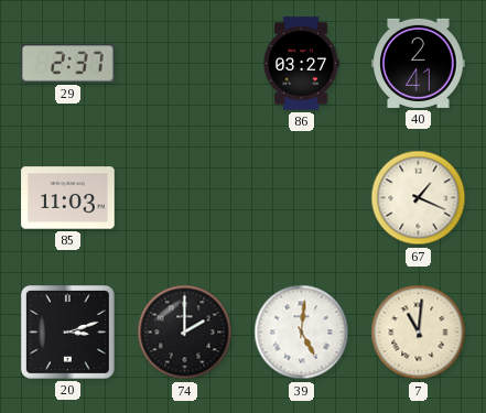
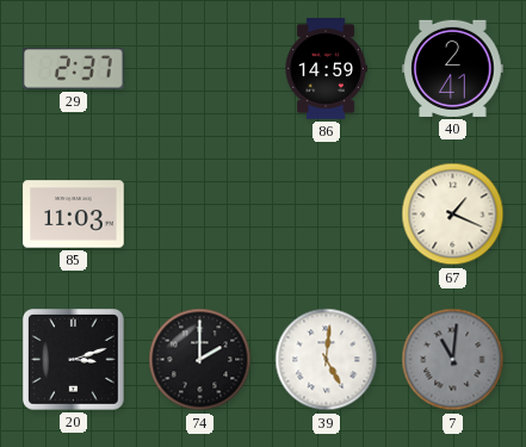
86: 03:27 -> 14:59 (326, 69)
7 dial: cream -> grey (453, 360)
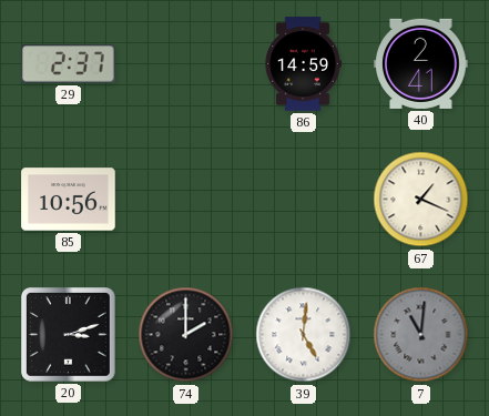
85: 11:03 -> 10:56 (69, 200)
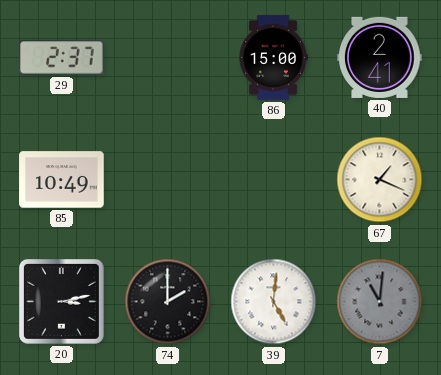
86: 14:59 -> 15:00 (273, 58)
85: 10:56 -> 10:49 (62, 180)
20: 3:12 -> 3:13 (62, 302)
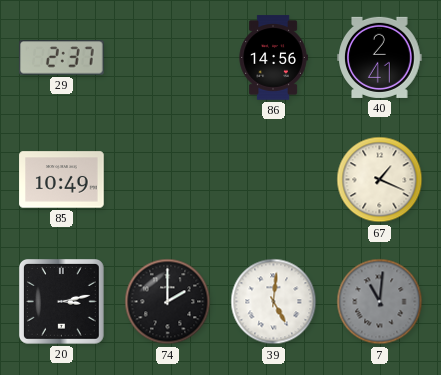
86: 15:00 -> 14:56 (273, 58)
